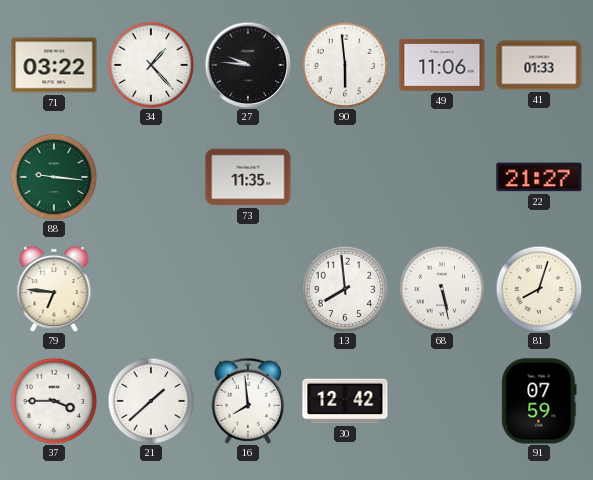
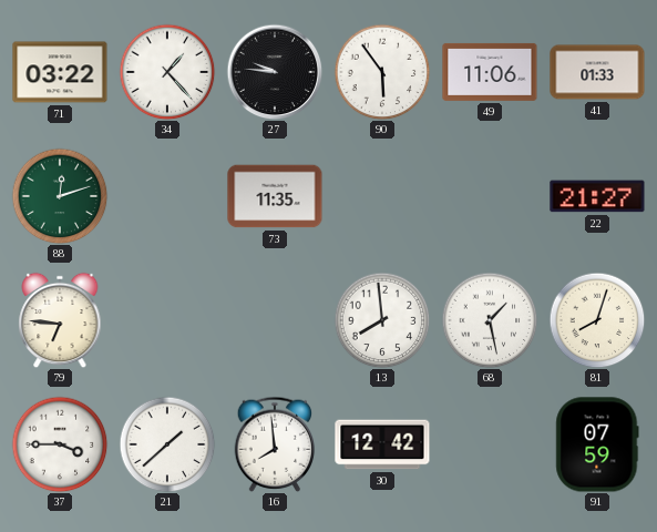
90: 5:59 -> 5:54 (382, 72)
88: 9:16 -> 12:12 (60, 196)
68: 5:28 -> 1:28 (490, 320)
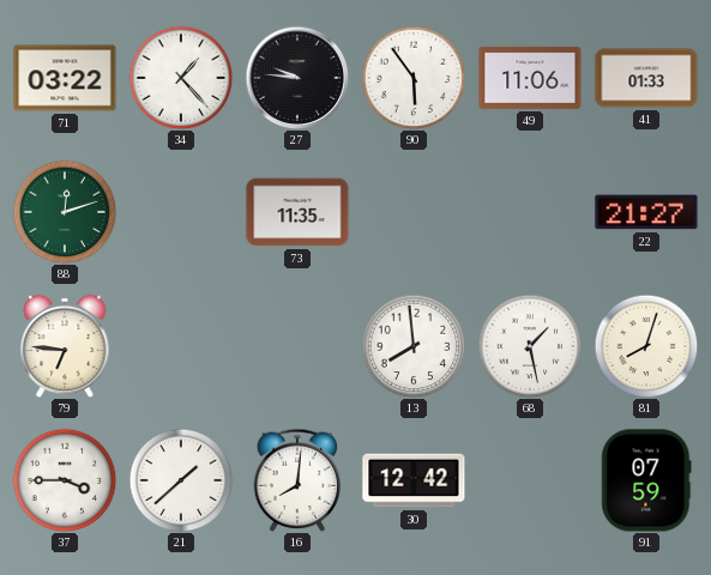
16: 7:59 -> 8:01 (297, 480)
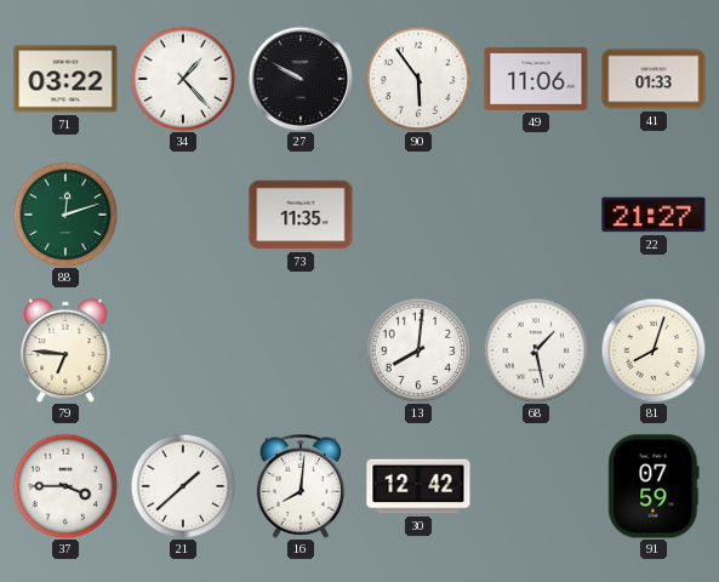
27: 9:46 -> 9:50 (301, 79)
13: 7:59 -> 8:01 (418, 350)
